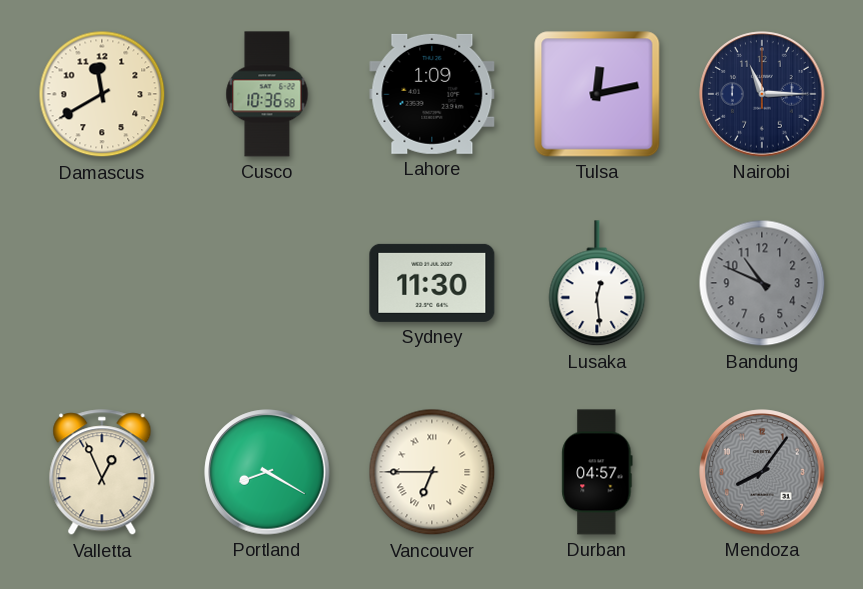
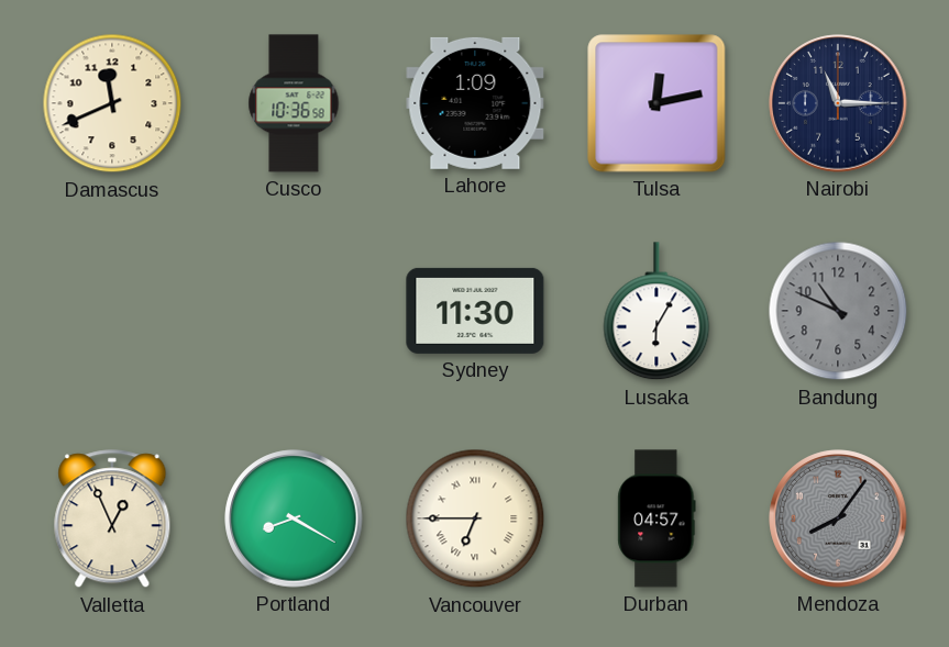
Damascus: 11:40 -> 11:41 (112, 103)
Lusaka: 12:29 -> 6:05 (656, 312)
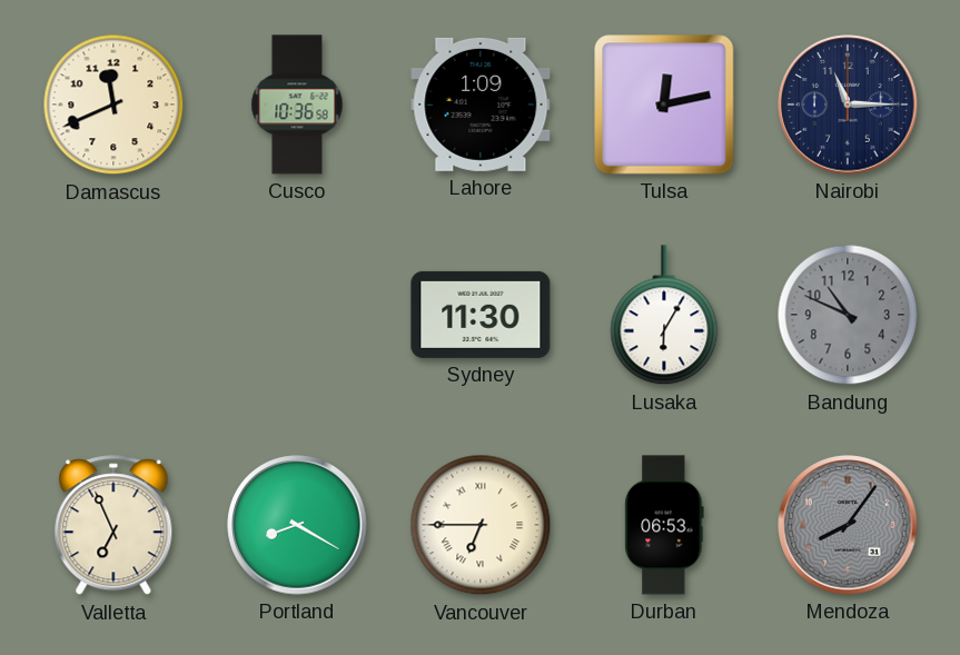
Valletta: 12:56 -> 6:56 (113, 526)
Durban: 04:57 -> 06:53 (664, 525)
